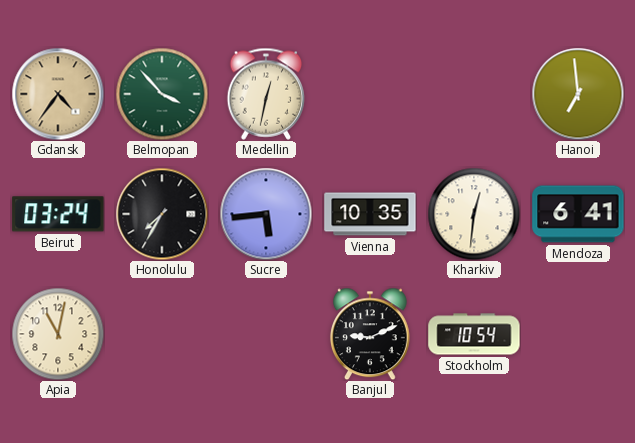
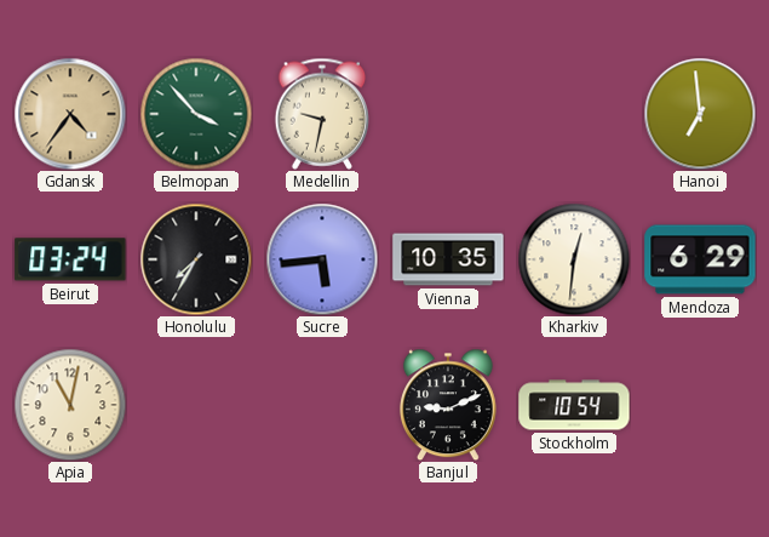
Medellin: 12:32 -> 9:32 (322, 114)
Mendoza: 6:41 -> 6:29 (700, 259)
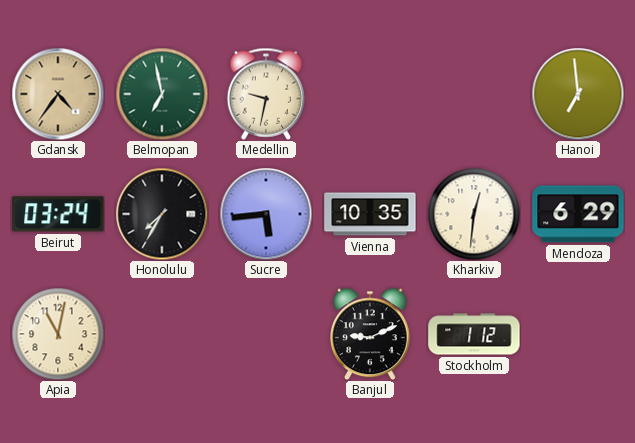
Belmopan: 3:53 -> 6:58 (162, 94)
Stockholm: 10:54 -> 1:12 (474, 334)
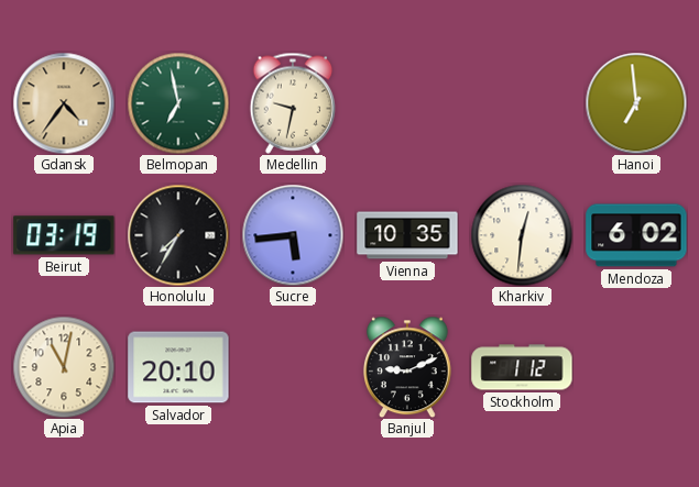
Beirut: 03:24 -> 03:19 (64, 235)
Mendoza: 6:29 -> 6:02 (636, 235)
Salvador: none -> 20:10 (178, 367)
